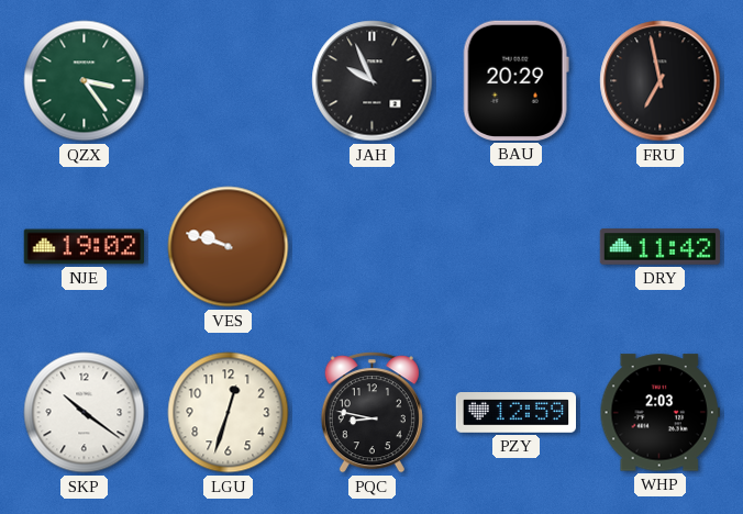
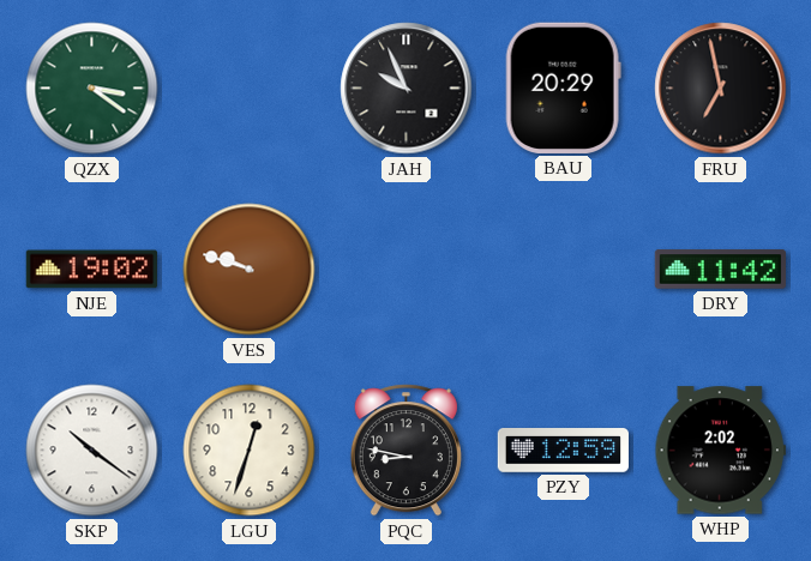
QZX: 3:24 -> 3:21 (92, 89)
WHP: 2:03 -> 2:02 (720, 451)
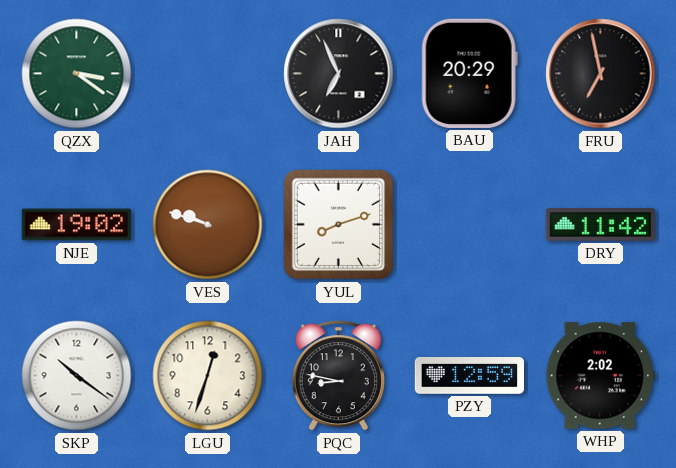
JAH: 9:56 -> 6:56 (339, 74)
YUL: none -> 8:12 (339, 225)
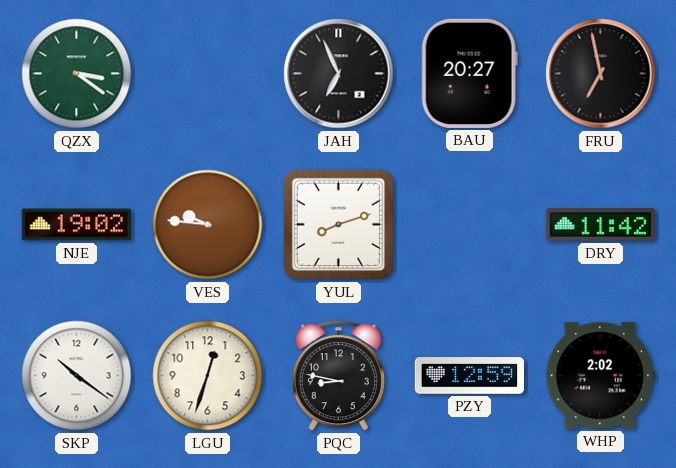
BAU: 20:29 -> 20:27 (469, 73)
VES: 9:48 -> 9:46 (208, 225)
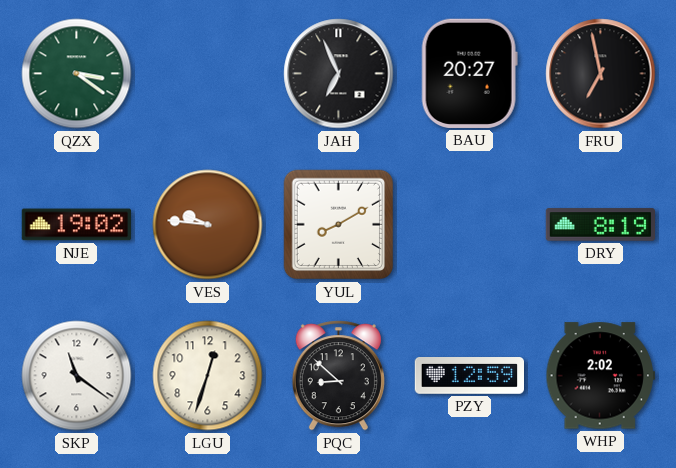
YUL: 8:12 -> 8:10 (339, 225)
DRY: 11:42 -> 8:19 (601, 225)
SKP: 10:21 -> 11:21 (77, 376)
PQC: 8:47 -> 8:52 (338, 376)
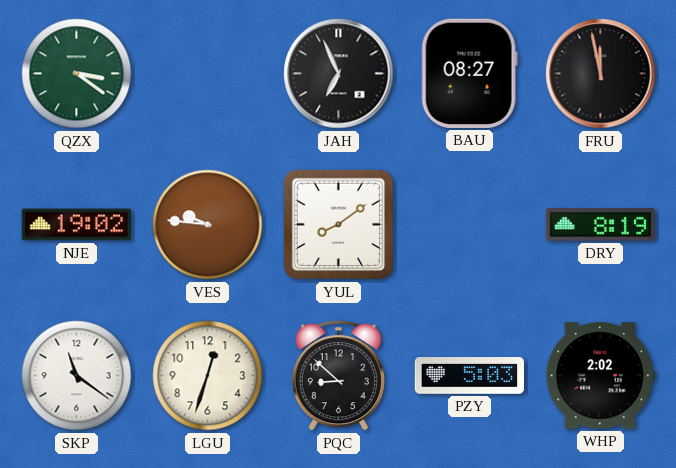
BAU: 20:27 -> 08:27 (469, 73)
FRU: 6:58 -> 11:58 (601, 74)
YUL: 8:10 -> 8:09 (339, 225)
PZY: 12:59 -> 5:03 (469, 376)
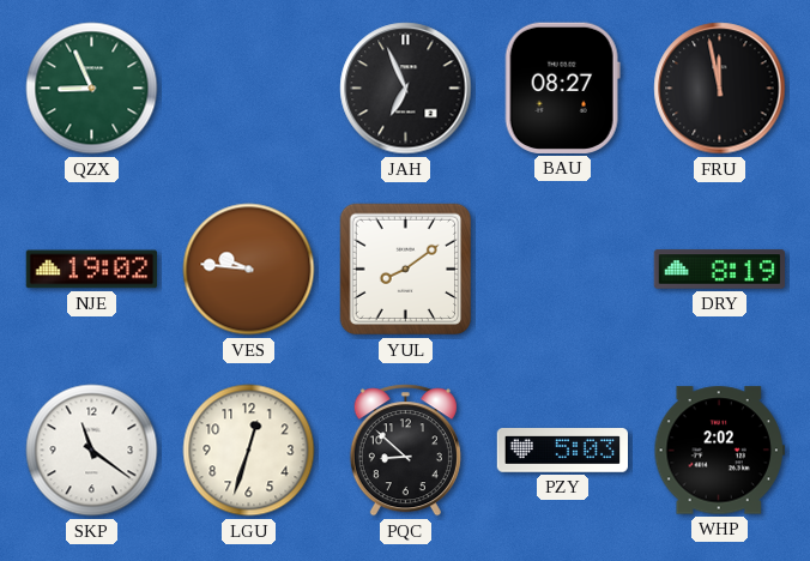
QZX: 3:21 -> 8:56 (92, 89)
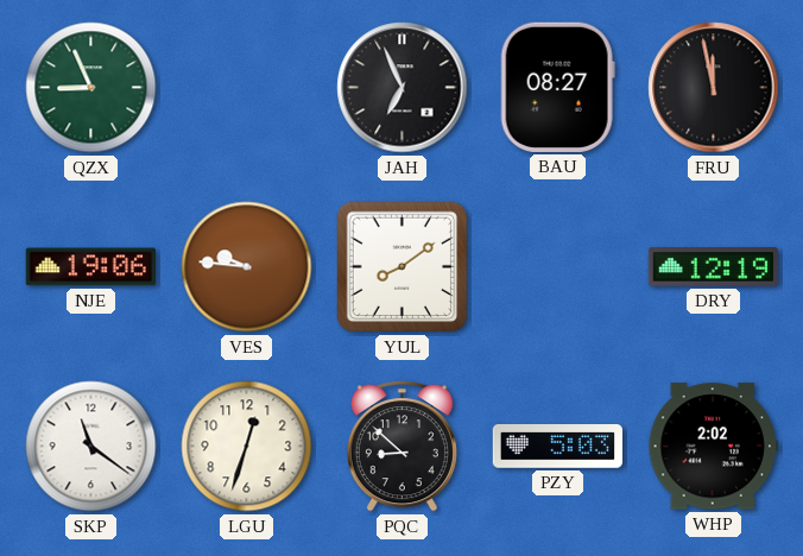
NJE: 19:02 -> 19:06 (90, 267)
DRY: 8:19 -> 12:19 (714, 267)
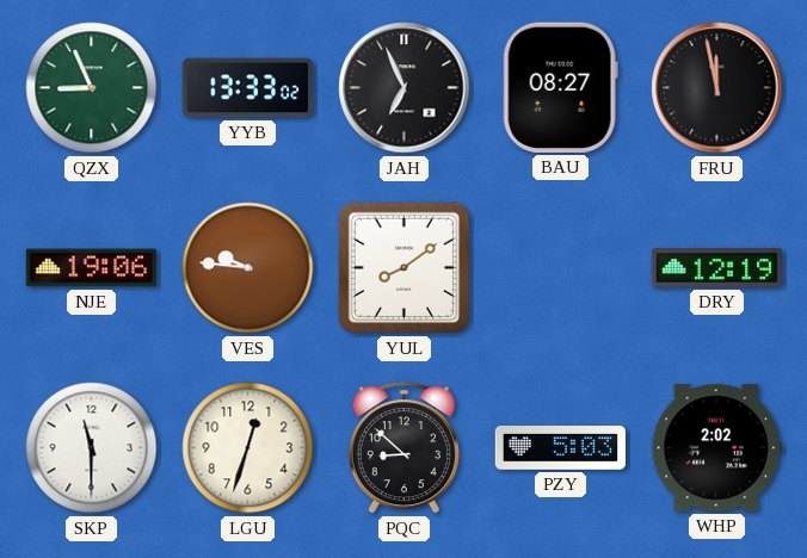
YYB: none -> 13:33 (247, 88)
SKP: 11:21 -> 11:30 (92, 448)
